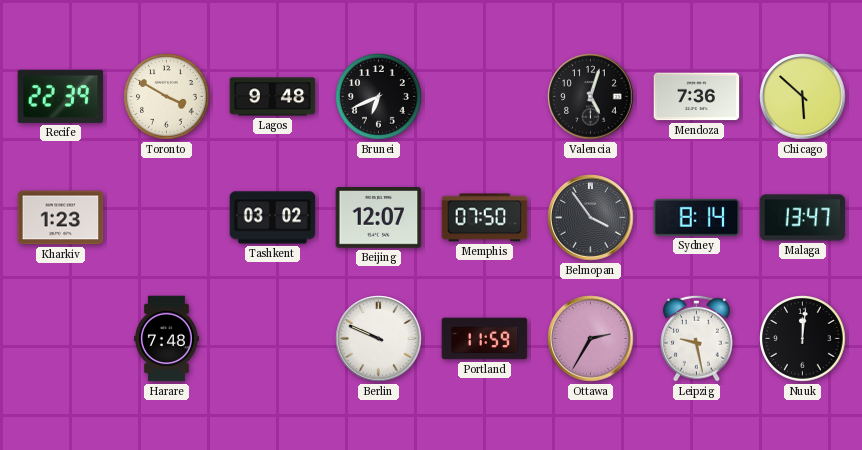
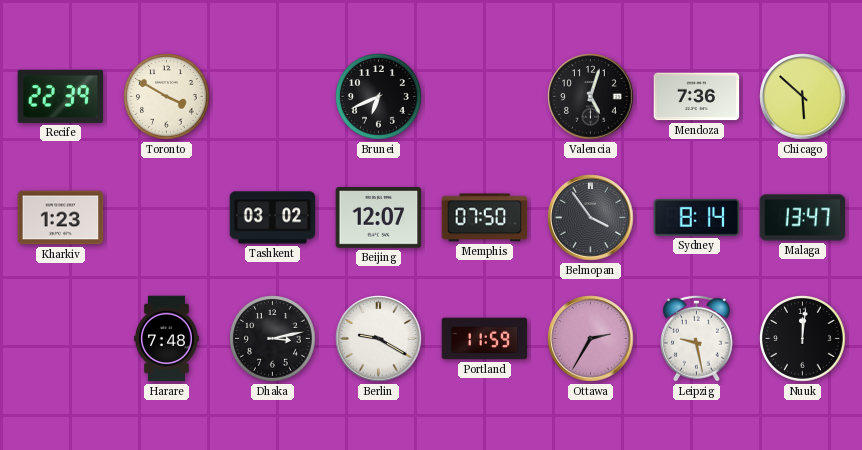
Lagos: 9:48 -> none (273, 97)
Dhaka: none -> 3:13 (273, 339)
Berlin: 9:49 -> 9:20 (379, 339)
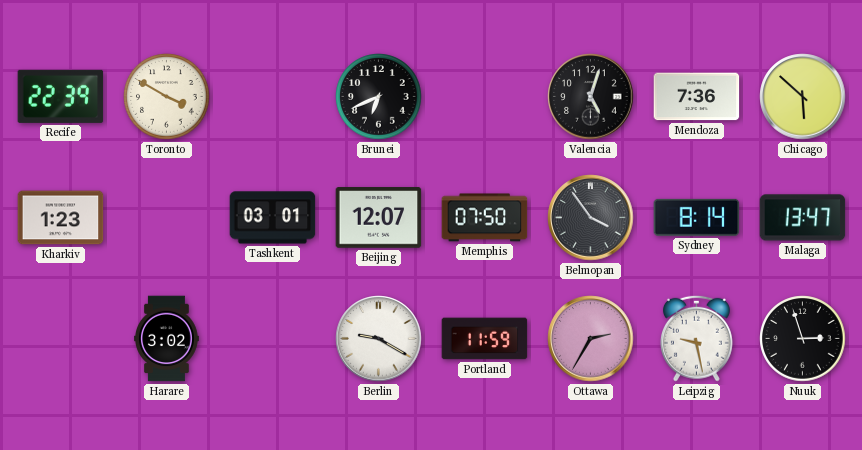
Tashkent: 03:02 -> 03:01 (273, 218)
Harare: 7:48 -> 3:02 (167, 339)
Dhaka: 3:13 -> none (273, 339)
Nuuk: 12:01 -> 2:57 (803, 339)
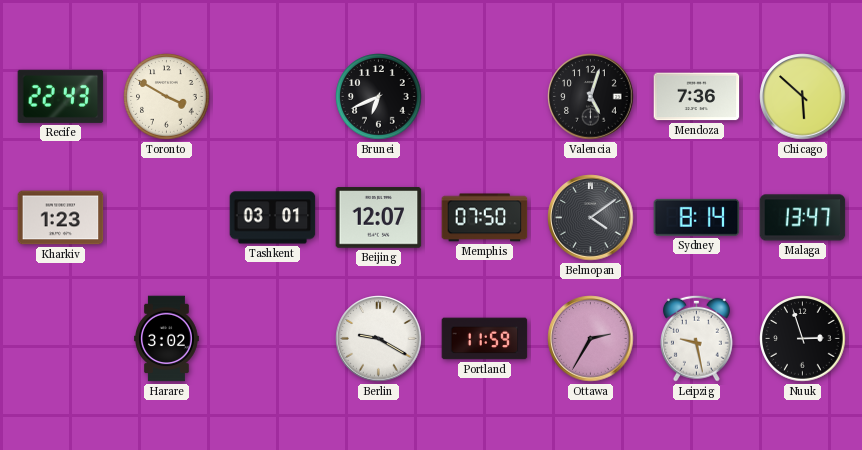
Recife: 22:39 -> 22:43 (61, 96)
Belmopan: 3:54 -> 4:09 (591, 218)
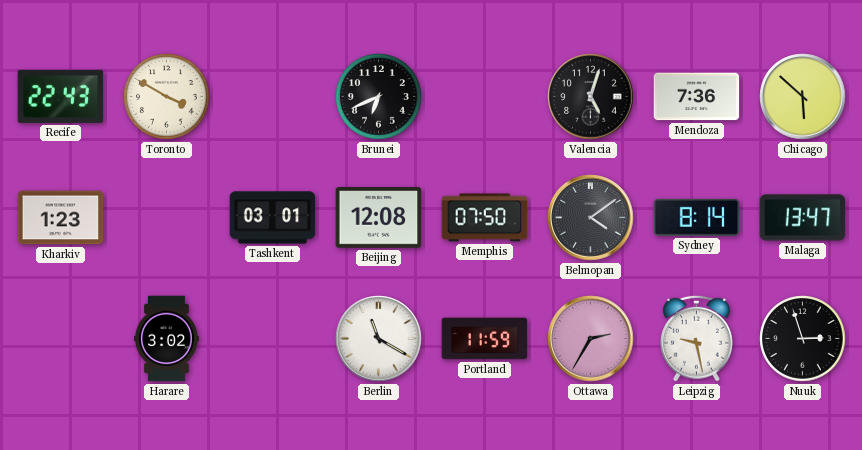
Beijing: 12:07 -> 12:08 (379, 218)
Berlin: 9:20 -> 11:20 (379, 339)
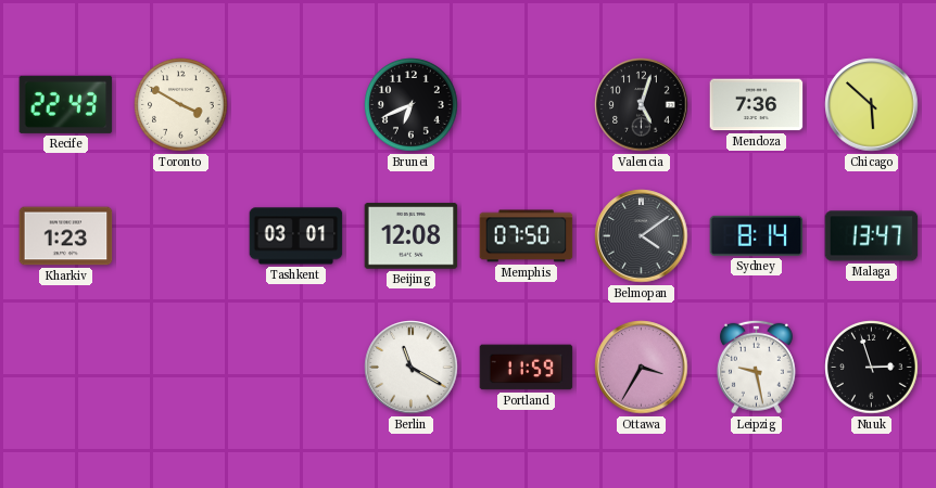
Harare: 3:02 -> none (167, 339)
Ottawa: 2:35 -> 3:35 (642, 368)
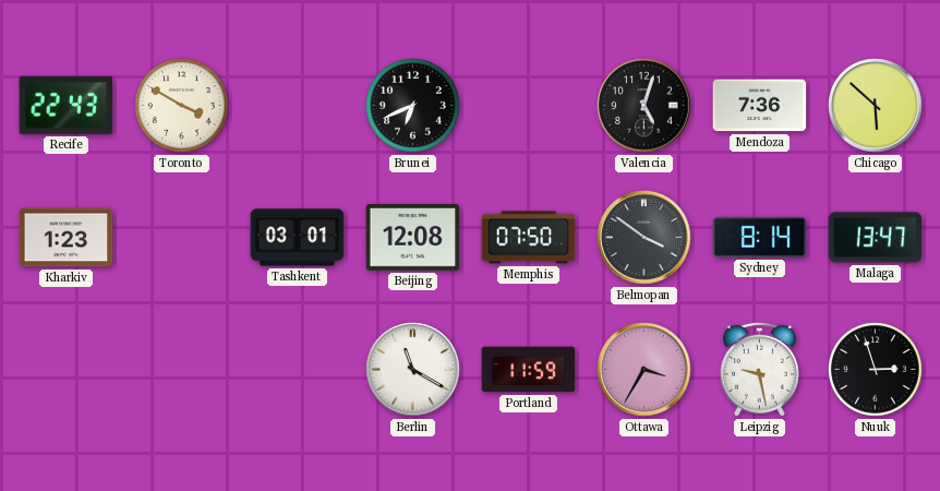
Belmopan: 4:09 -> 3:51 (644, 238)
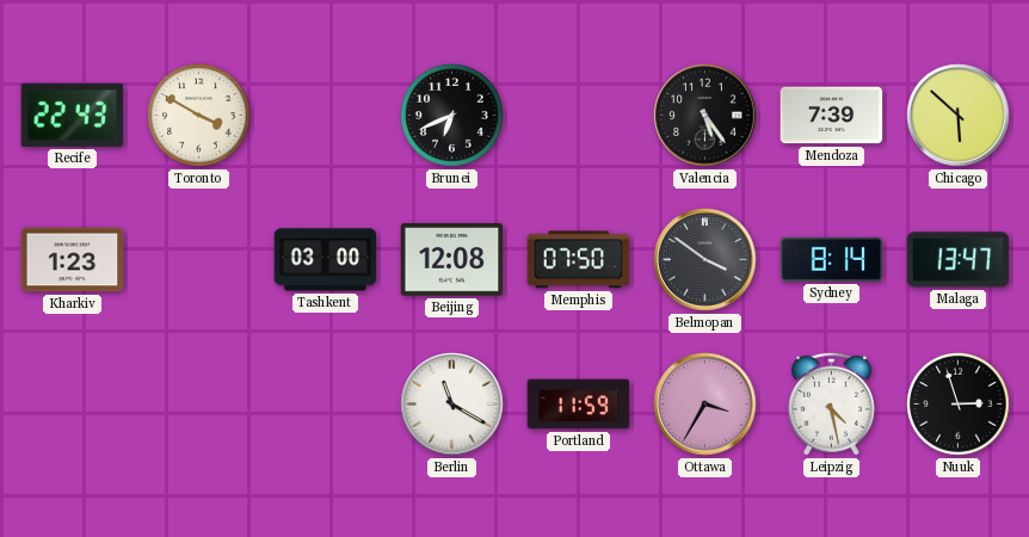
Valencia: 5:03 -> 5:24 (705, 116)
Mendoza: 7:36 -> 7:39 (832, 116)
Tashkent: 03:01 -> 03:00 (326, 260)
Leipzig: 9:28 -> 4:28 (831, 403)
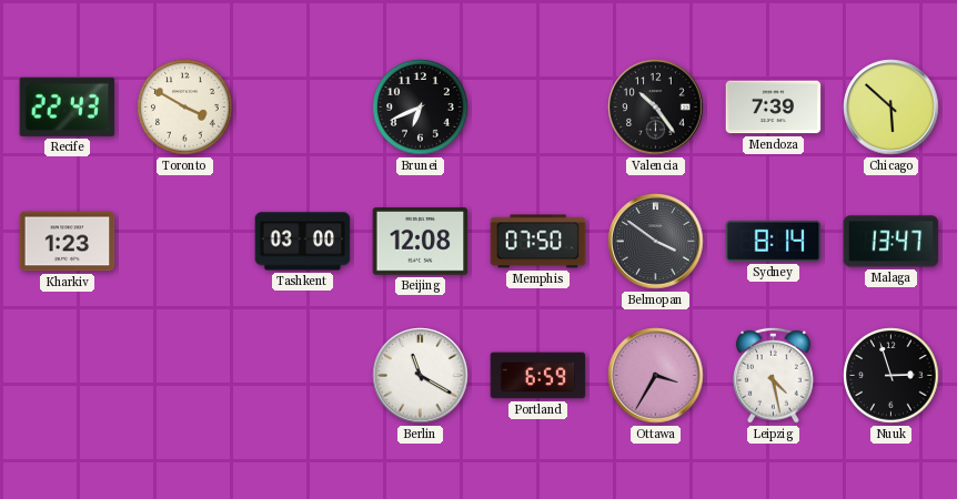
Valencia: 5:24 -> 10:24 (656, 108)
Portland: 11:59 -> 6:59 (538, 376)
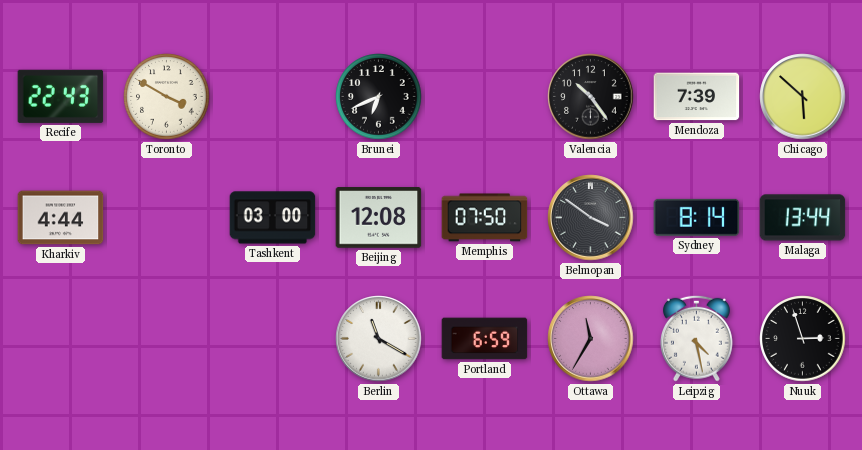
Kharkiv: 1:23 -> 4:44 (61, 218)
Malaga: 13:47 -> 13:44 (803, 218)
Ottawa: 3:35 -> 11:35 (591, 339)
